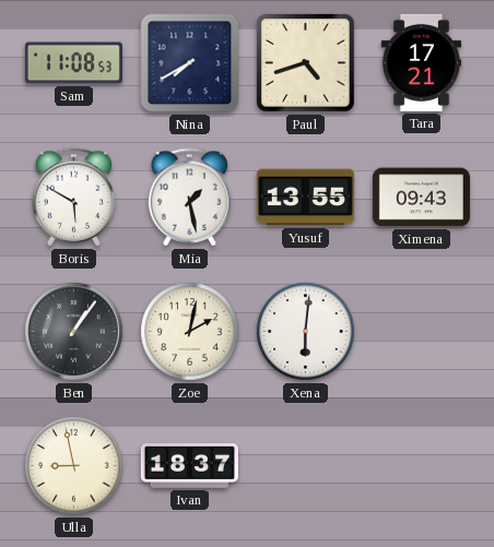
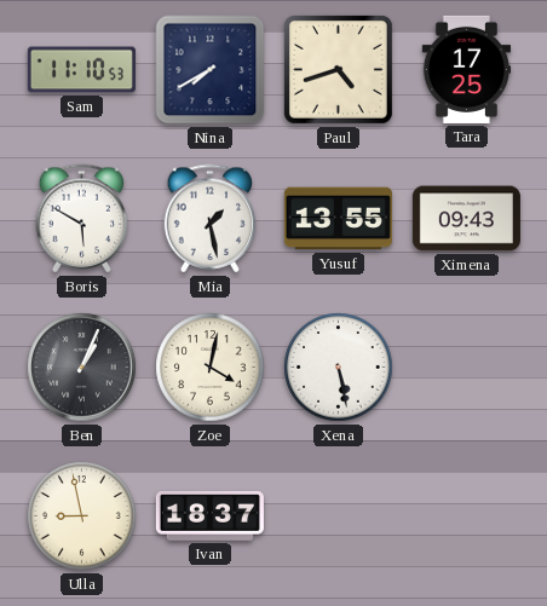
Sam: 11:08 -> 11:10 (81, 70)
Tara: 17:21 -> 17:25 (467, 69)
Ben: 1:06 -> 1:04 (82, 368)
Zoe: 2:02 -> 4:02 (211, 368)
Xena: 6:01 -> 5:28 (339, 368)
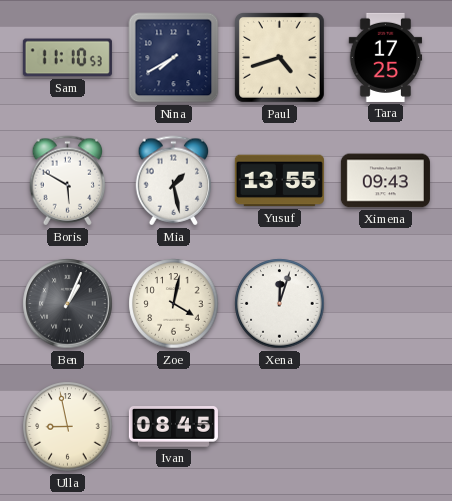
Xena: 5:28 -> 12:03 (280, 304)
Ivan: 18:37 -> 08:45 (173, 427)
